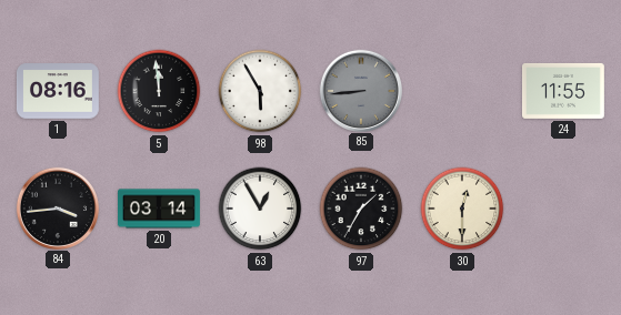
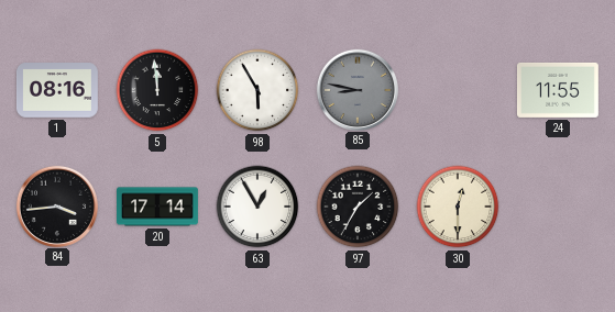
85: 8:44 -> 8:47 (356, 89)
20: 03:14 -> 17:14 (158, 207)
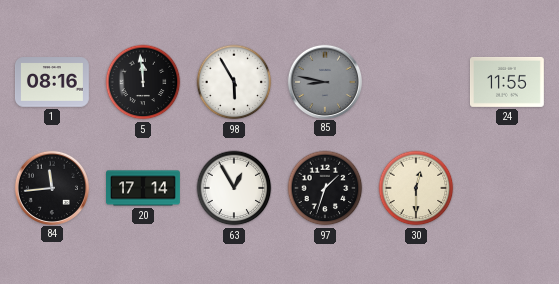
84: 3:44 -> 11:44 (51, 187)
97: 1:35 -> 1:33 (325, 188)
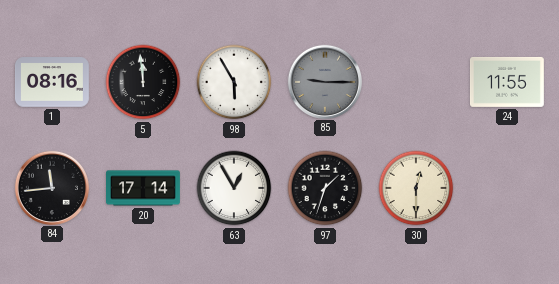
85: 8:47 -> 9:15 (324, 81)
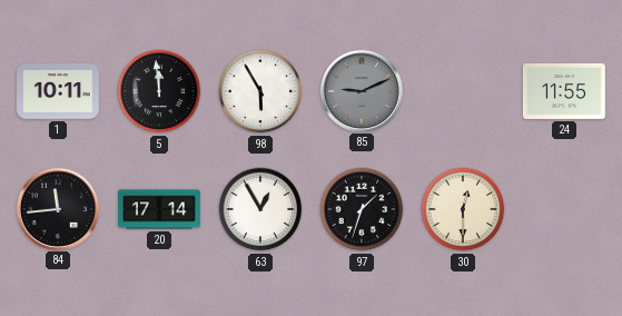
1: 08:16 -> 10:11 (58, 91)
85: 9:15 -> 9:11 (361, 90)
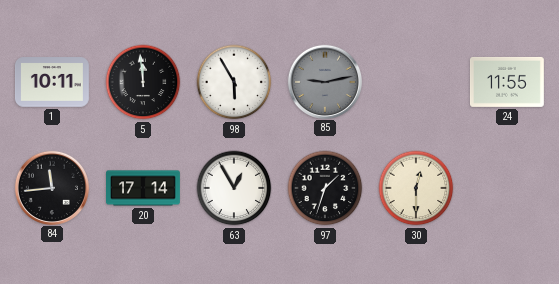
85: 9:11 -> 9:13 (324, 81)
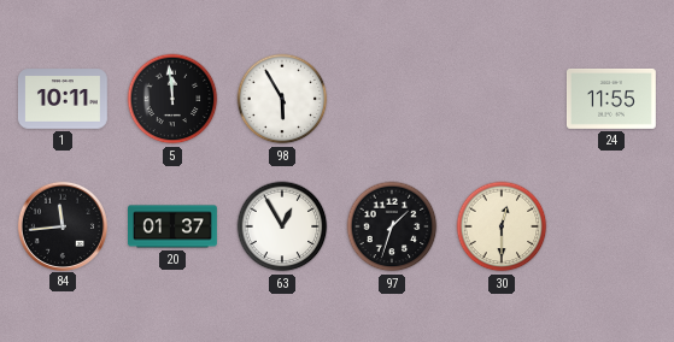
85: 9:13 -> none (324, 81)
20: 17:14 -> 01:37 (174, 226)
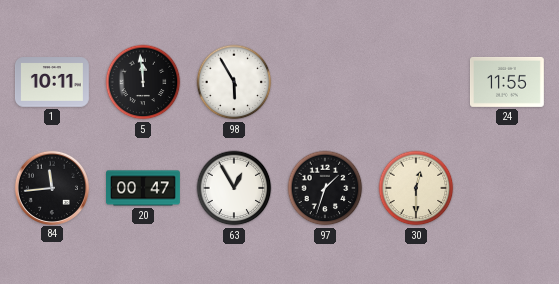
20: 01:37 -> 00:47 (144, 188)
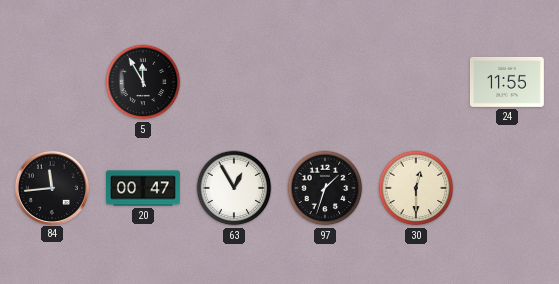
1: 10:11 -> none (52, 82)
5: 11:59 -> 11:55 (143, 82)
98: 5:55 -> none (234, 82)
